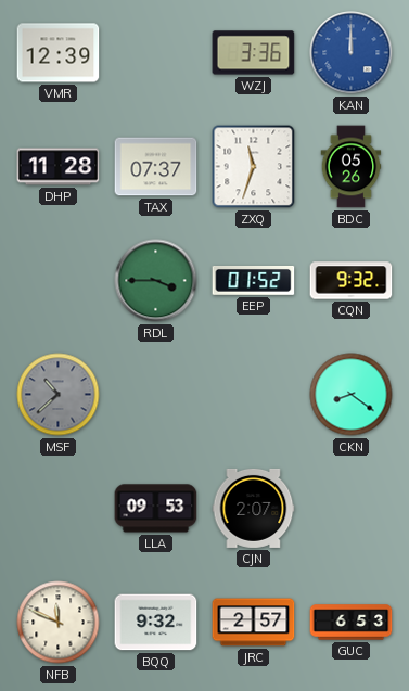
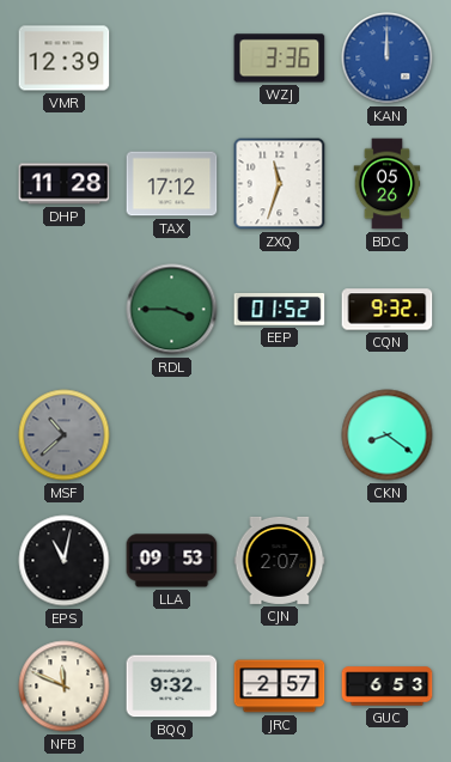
TAX: 07:37 -> 17:12 (172, 184)
EPS: none -> 11:02 (65, 561)
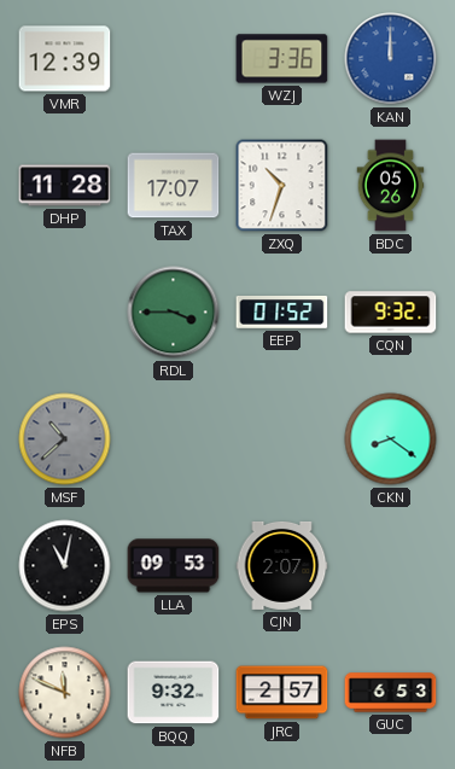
TAX: 17:12 -> 17:07 (174, 186)
ZXQ: 11:33 -> 10:33 (282, 186)
